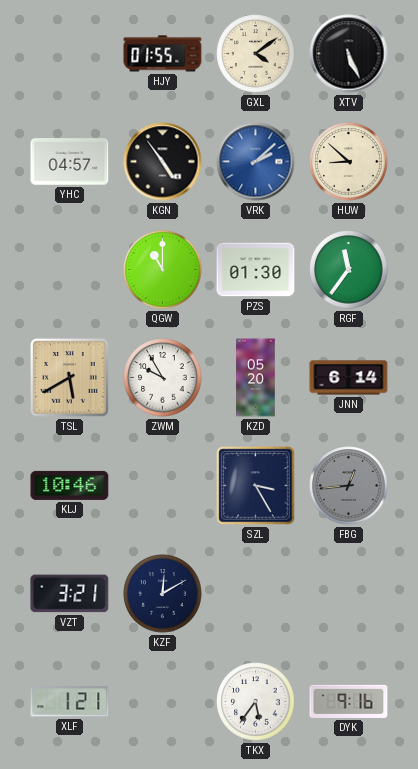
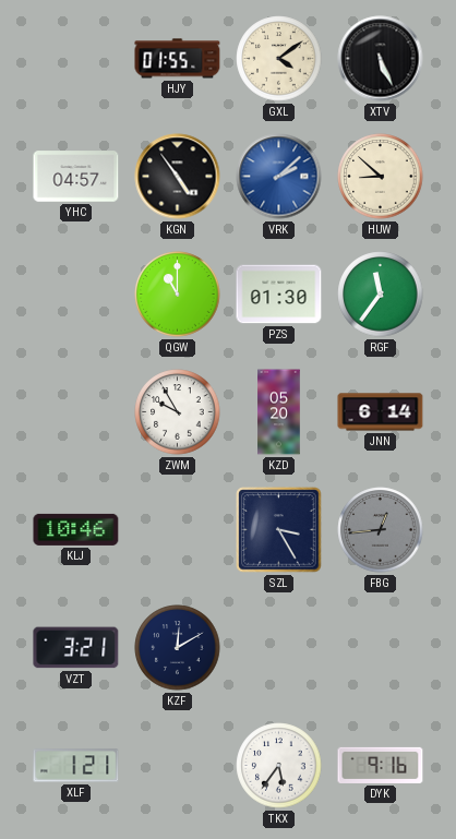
TSL: 5:40 -> none (70, 378)
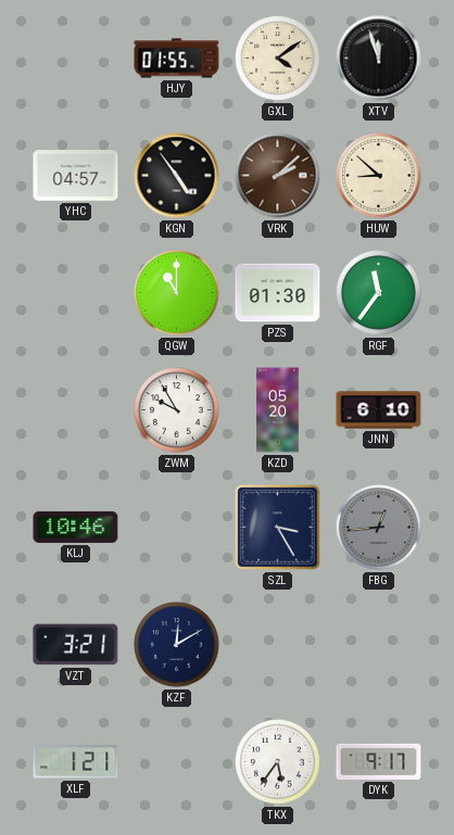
XTV: 5:26 -> 11:57 (379, 59)
VRK dial: blue -> brown (278, 176)
JNN: 6:14 -> 6:10 (379, 410)
DYK: 9:16 -> 9:17 (379, 761)
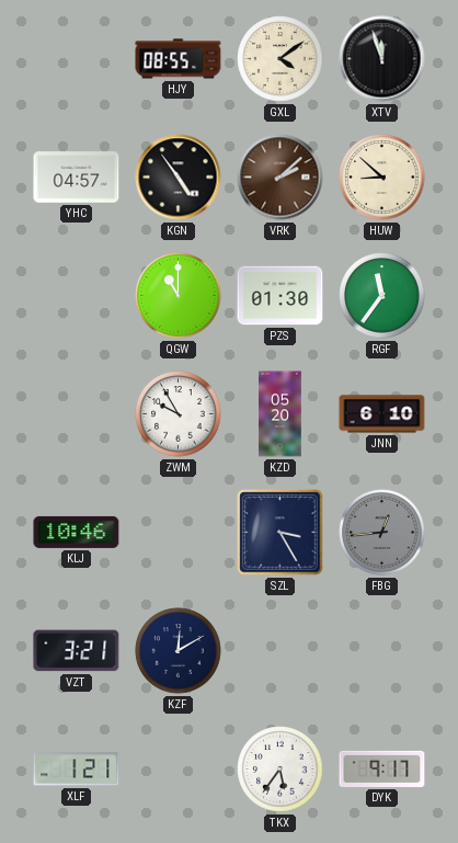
HJY: 01:55 -> 08:55 (179, 59)
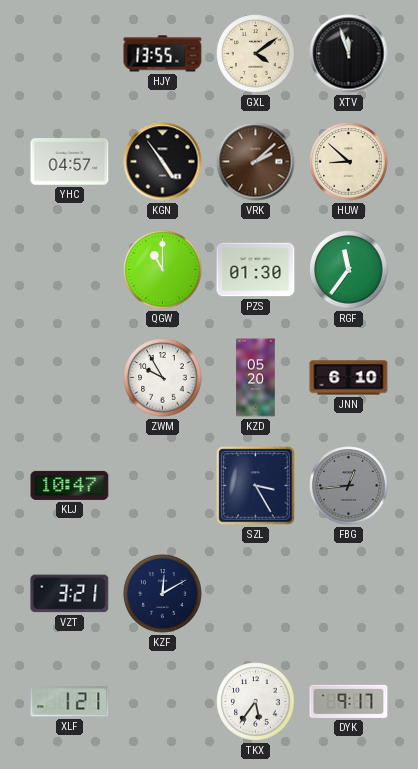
HJY: 08:55 -> 13:55 (163, 54)
KLJ: 10:46 -> 10:47 (70, 485)
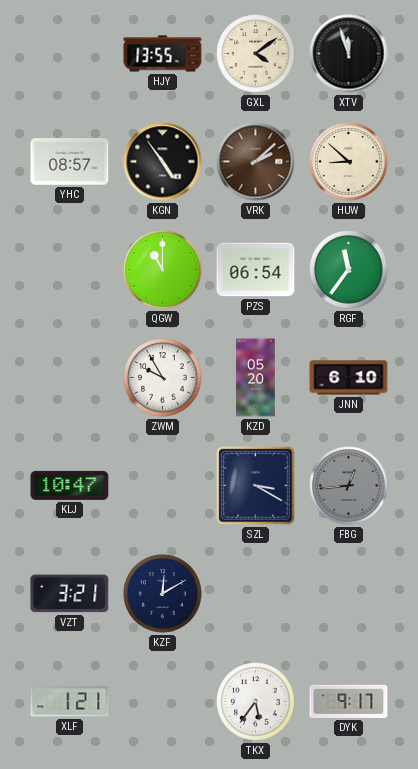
YHC: 04:57 -> 08:57 (70, 162)
PZS: 01:30 -> 06:54 (256, 270)
SZL: 3:25 -> 3:20 (256, 486)
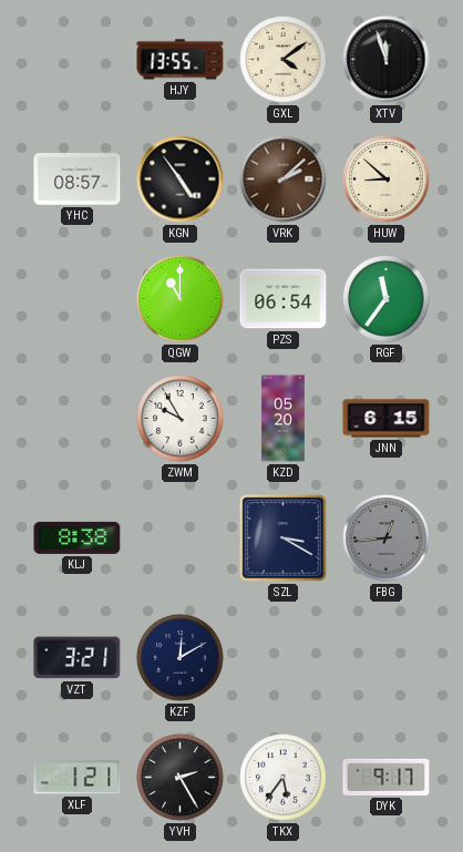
JNN: 6:10 -> 6:15 (387, 419)
KLJ: 10:47 -> 8:38 (78, 537)
YVH: none -> 2:25 (181, 778)
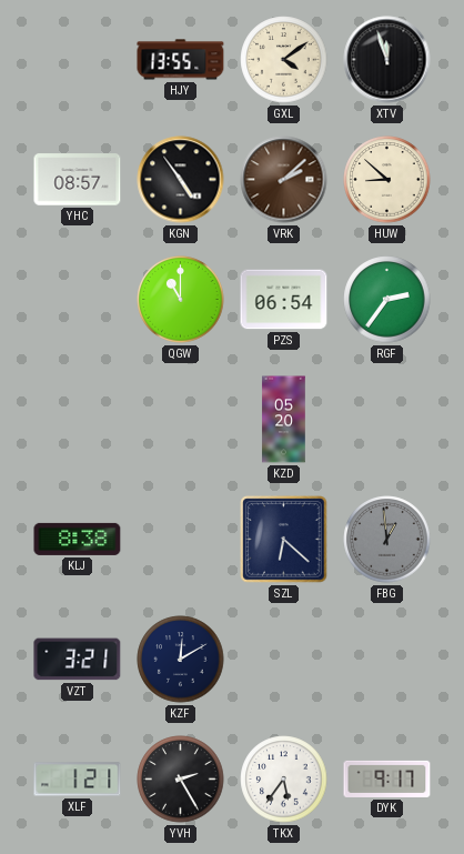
RGF: 11:36 -> 2:36 (387, 300)
ZWM: 9:55 -> none (181, 419)
JNN: 6:15 -> none (387, 419)
SZL: 3:20 -> 6:22 (284, 540)
FBG: 12:44 -> 12:59 (387, 540)
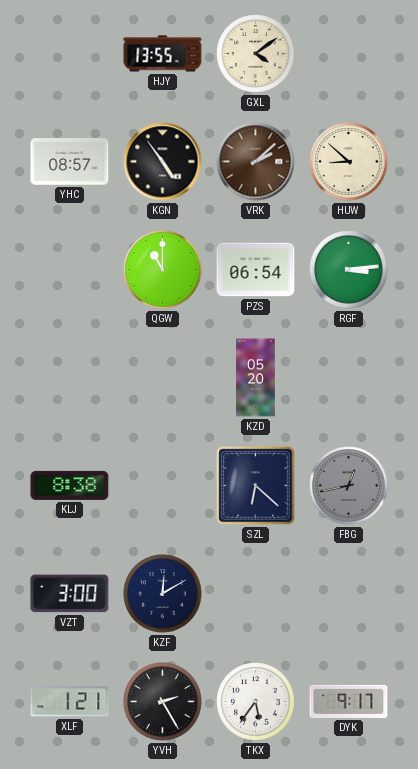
XTV: 11:57 -> none (387, 60)
RGF: 2:36 -> 3:14 (349, 270)
FBG: 12:59 -> 12:43 (349, 486)
VZT: 3:21 -> 3:00 (70, 594)
